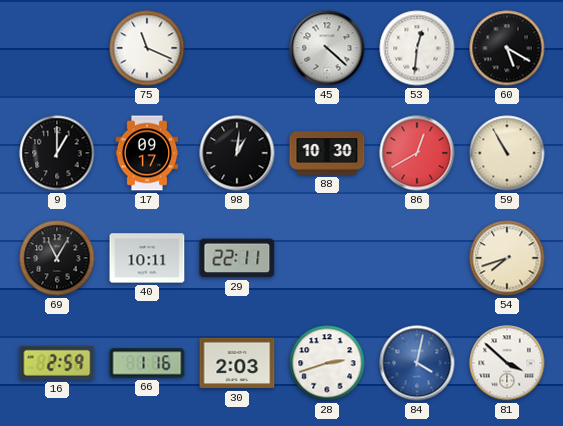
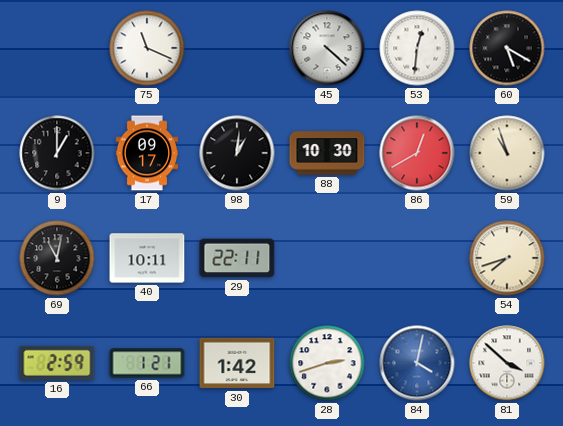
59: 10:55 -> 10:57 (507, 153)
69: 11:05 -> 11:02 (57, 258)
66: 1:16 -> 1:21 (147, 363)
30: 2:03 -> 1:42 (237, 363)
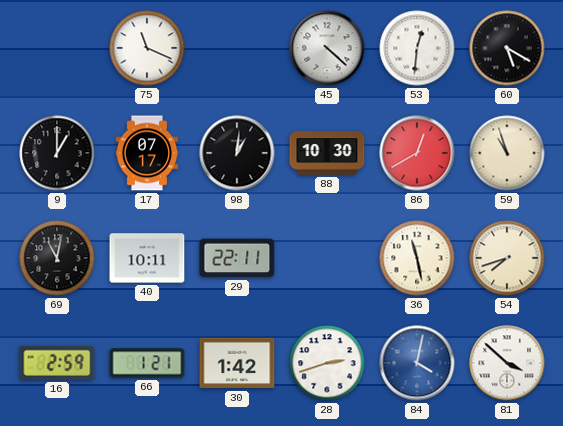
17: 09:17 -> 07:17 (147, 153)
36: none -> 11:28 (417, 258)
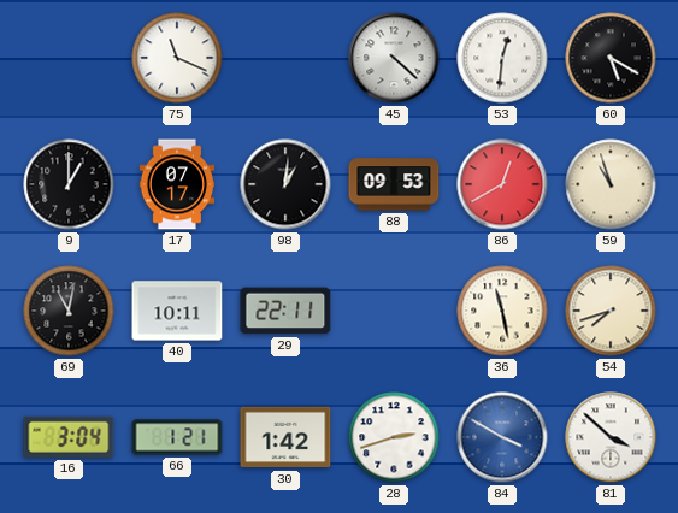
88: 10:30 -> 09:53 (394, 184)
16: 2:59 -> 3:04 (69, 437)
84: 4:02 -> 3:50 (502, 437)
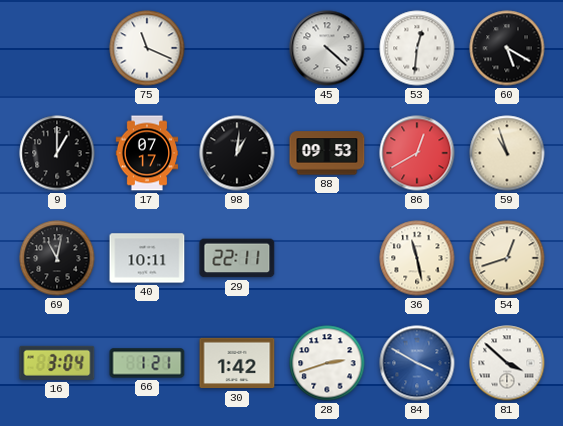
54: 7:42 -> 12:42 (507, 258)
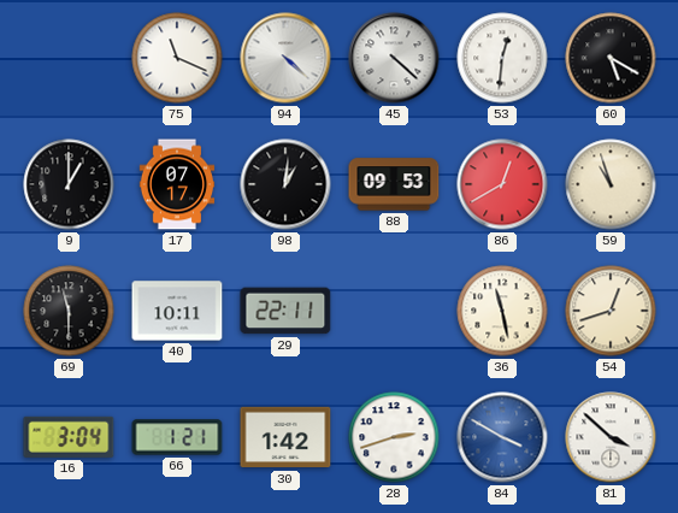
94: none -> 4:22 (285, 58)
69: 11:02 -> 11:30 (69, 311)
